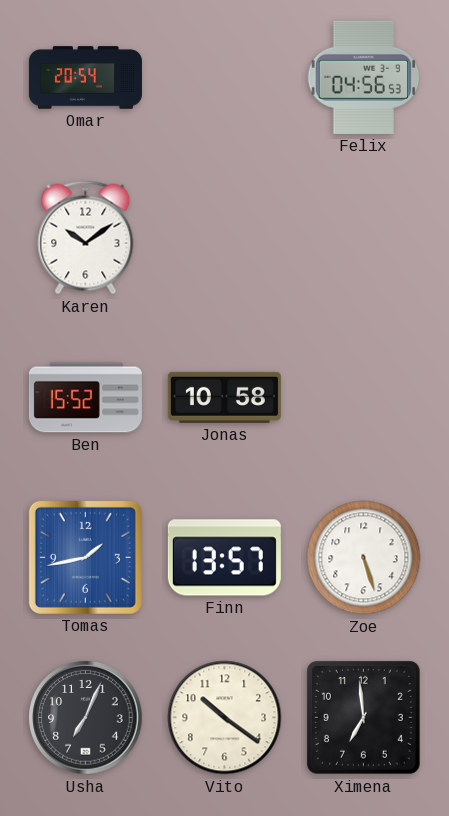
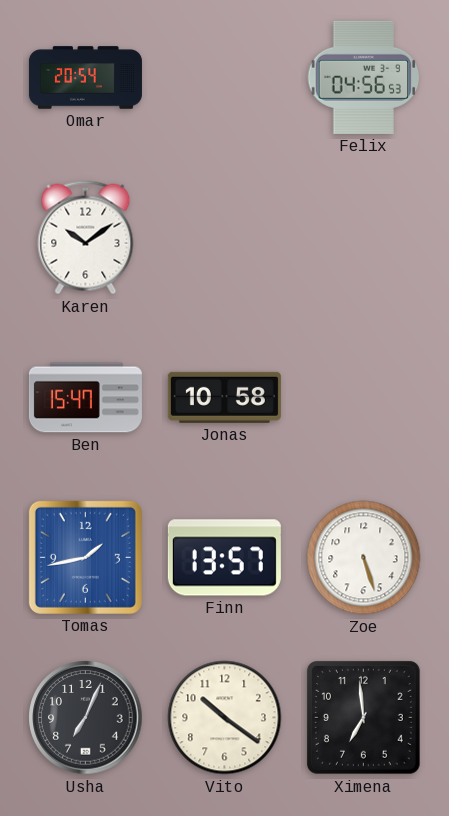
Ben: 15:52 -> 15:47 (85, 398)
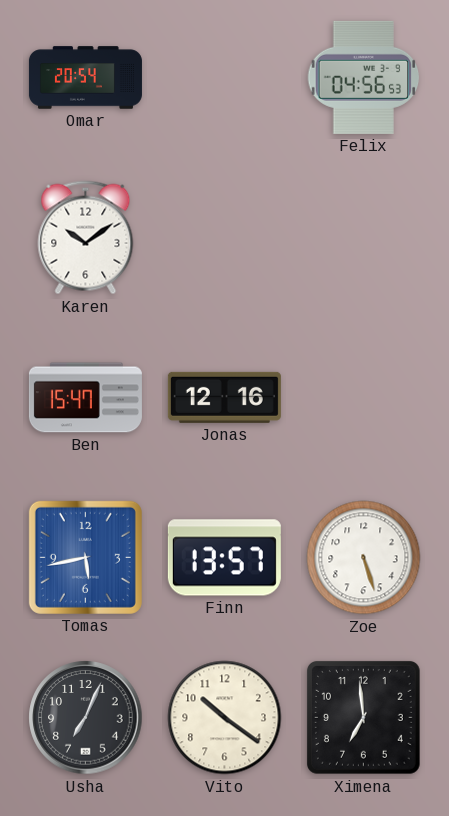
Jonas: 10:58 -> 12:16 (224, 397)
Tomas: 1:43 -> 5:43 (85, 557)
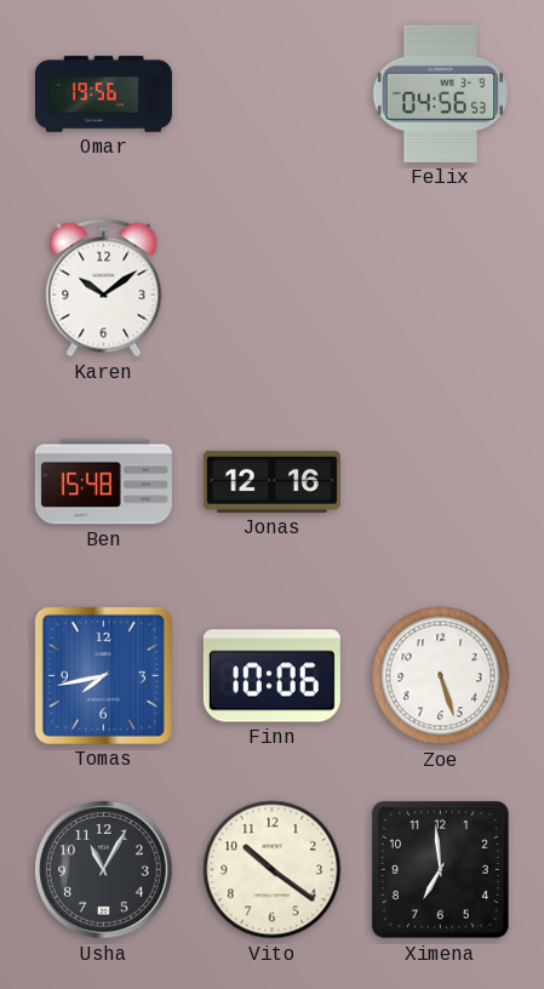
Omar: 20:54 -> 19:56 (103, 95)
Ben: 15:47 -> 15:48 (103, 482)
Tomas: 5:43 -> 7:43 (103, 675)
Finn: 13:57 -> 10:06 (271, 676)
Usha: 7:04 -> 11:05 (104, 870)
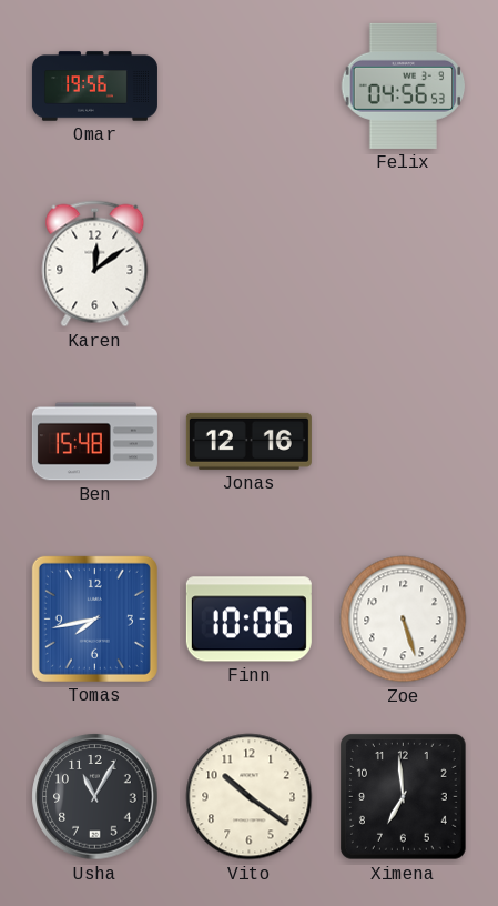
Karen: 10:09 -> 12:09 (95, 264)
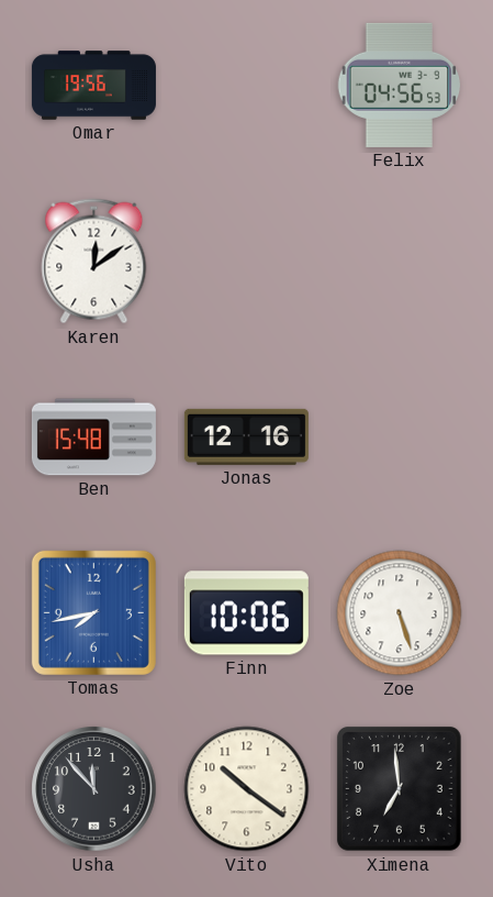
Usha: 11:05 -> 11:53 (94, 789)
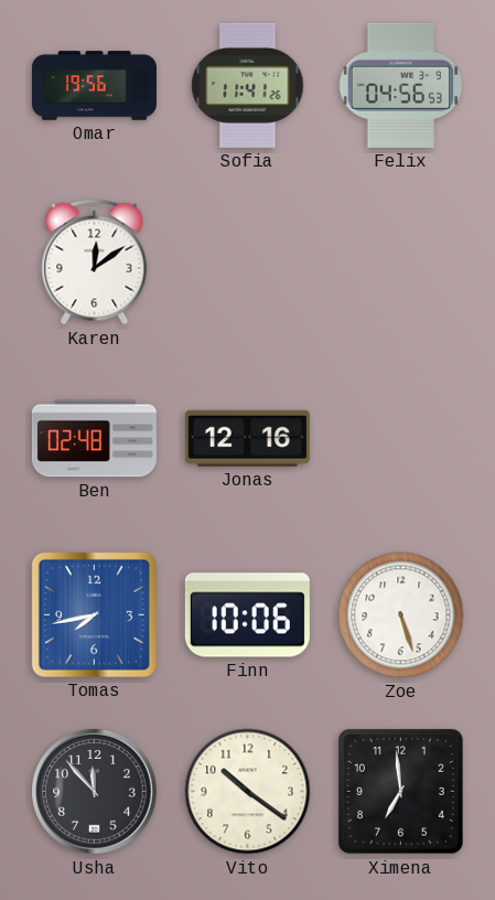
Sofia: none -> 11:41 (248, 85)
Ben: 15:48 -> 02:48 (94, 439)
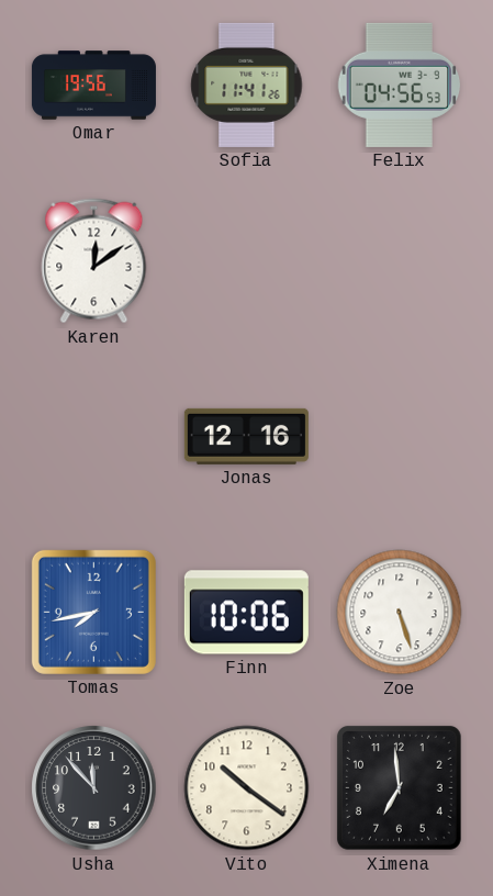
Ben: 02:48 -> none (94, 439)
